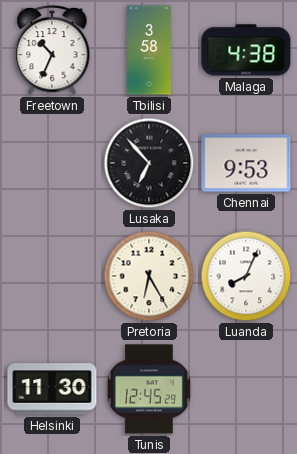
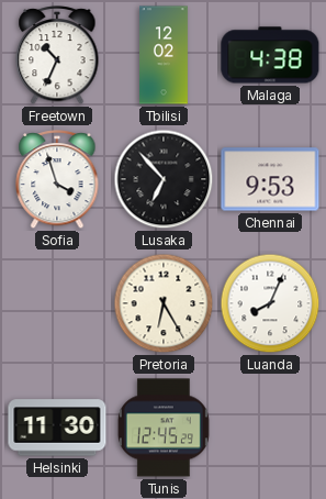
Tbilisi: 3:58 -> 12:02 (165, 55)
Sofia: none -> 3:57 (57, 180)
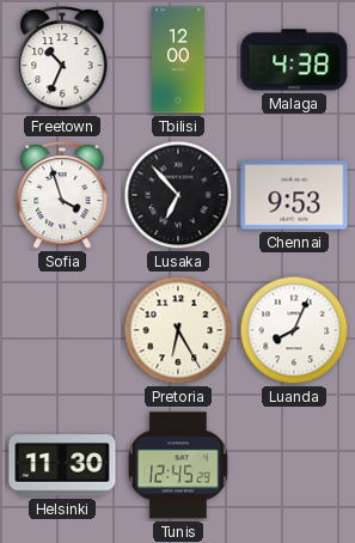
Tbilisi: 12:02 -> 12:00 (179, 60)
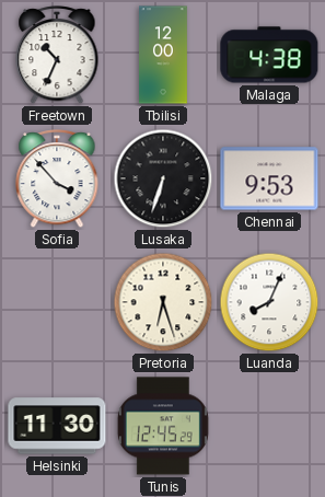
Sofia: 3:57 -> 3:53 (57, 180)
Lusaka: 6:53 -> 6:33 (163, 178)
Pretoria: 6:25 -> 6:27 (163, 302)
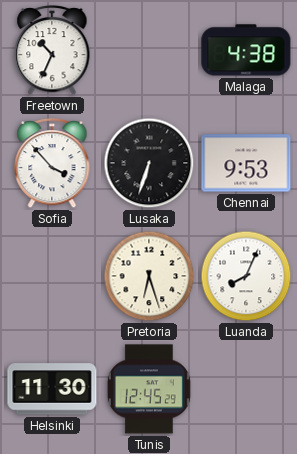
Tbilisi: 12:00 -> none (164, 55)
